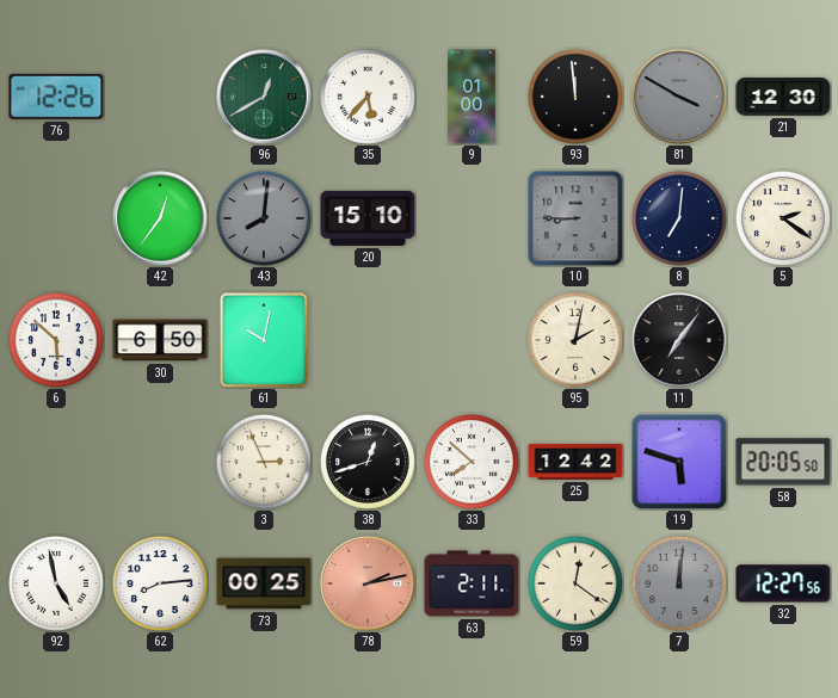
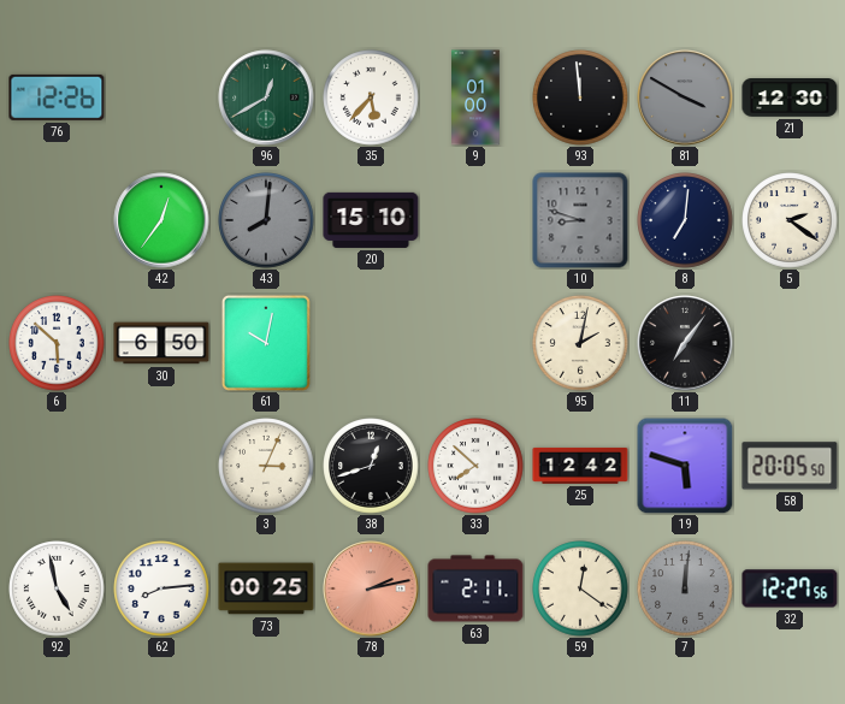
10: 8:45 -> 8:48 (580, 220)
3: 2:56 -> 3:04 (266, 466)
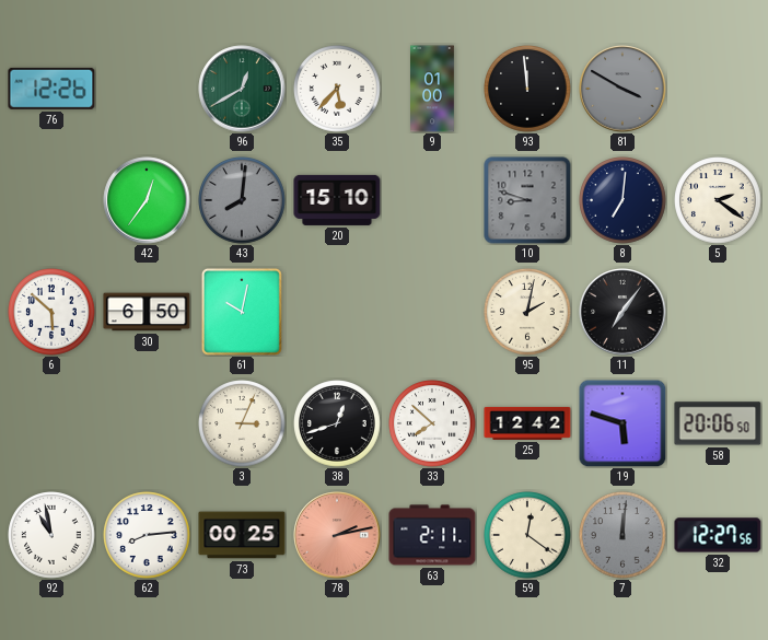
21: 12:30 -> none (790, 99)
58: 20:05 -> 20:06 (718, 423)
92: 4:58 -> 10:58 (51, 535)
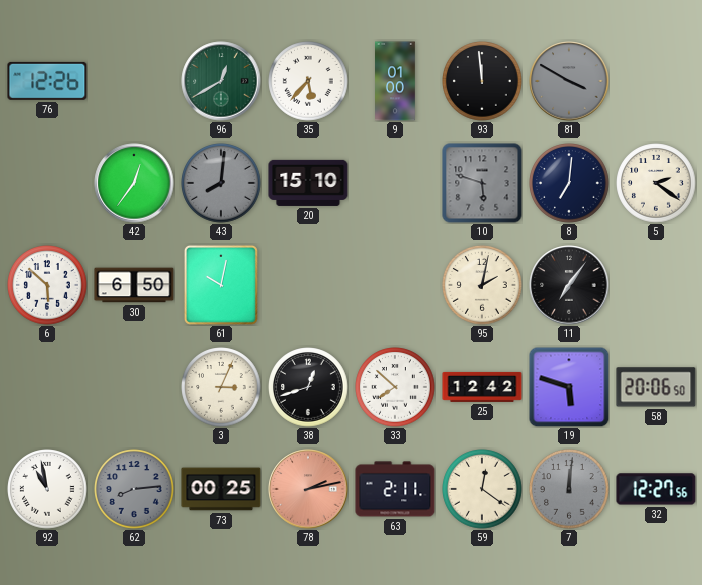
10: 8:48 -> 5:48 (482, 183)
62 dial: white -> grey (134, 489)
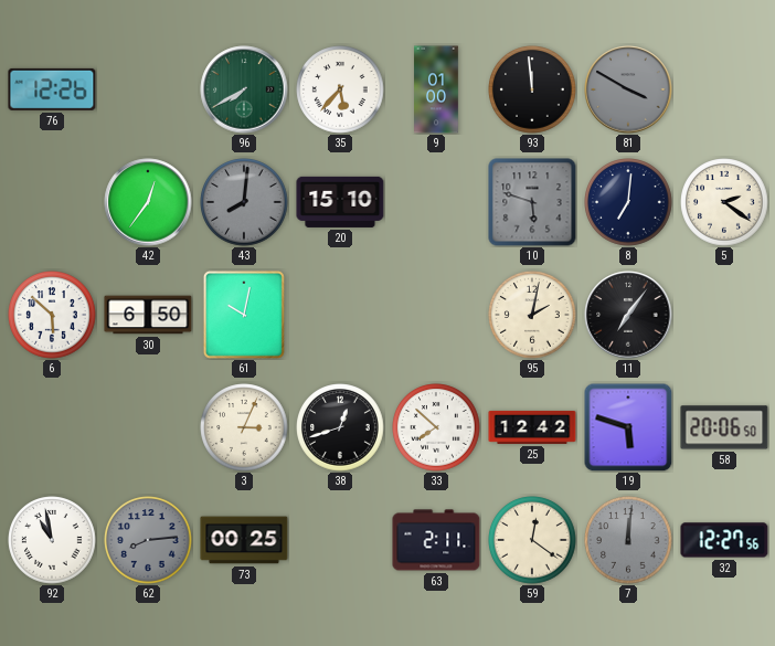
96: 12:40 -> 7:40 (244, 89)
78: 2:13 -> none (308, 489)
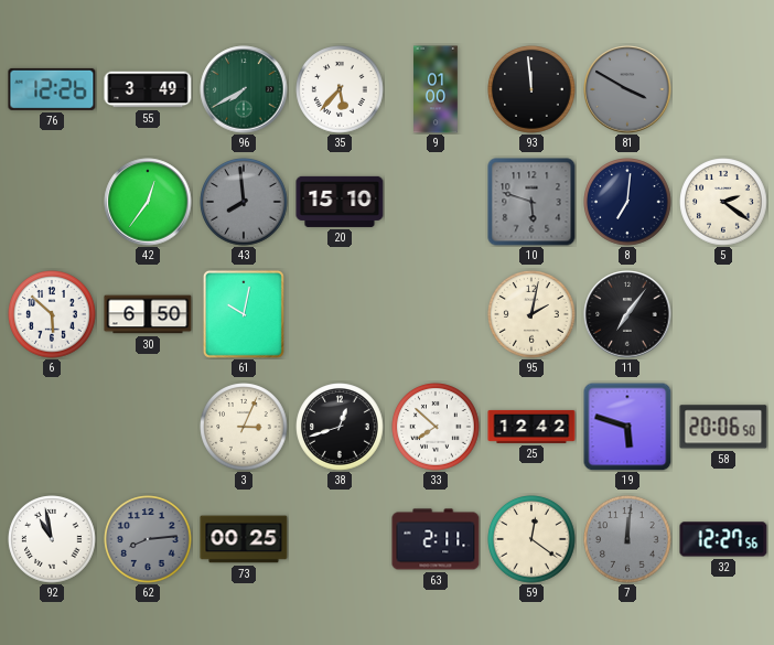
55: none -> 3:49 (148, 89)
43: 8:01 -> 7:59 (244, 202)
